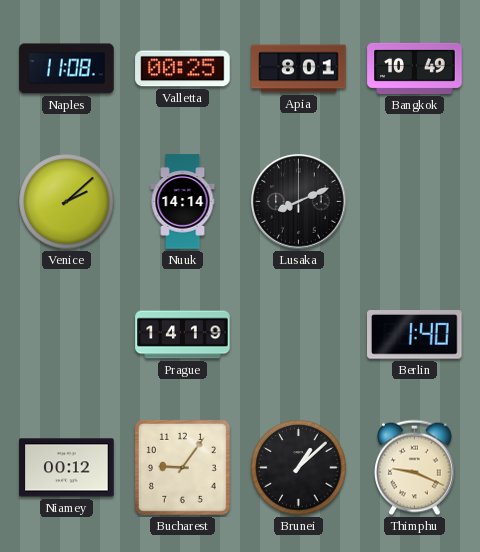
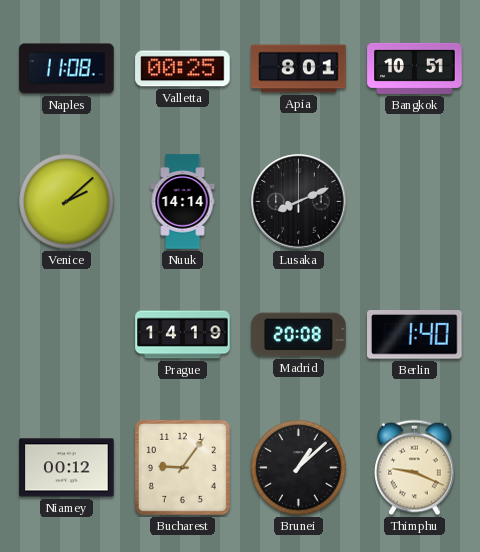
Bangkok: 10:49 -> 10:51 (415, 68)
Madrid: none -> 20:08 (299, 335)
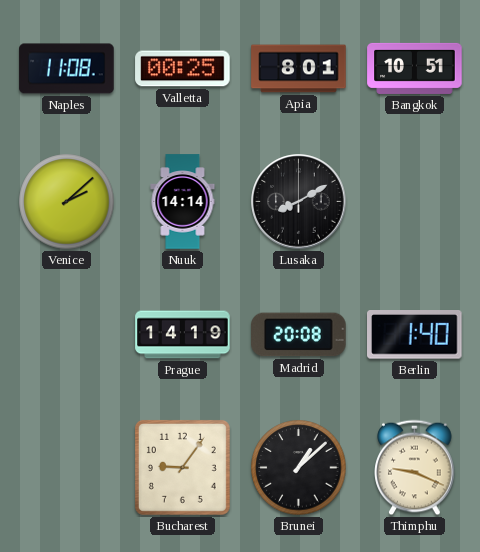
Lusaka: 8:11 -> 8:10 (299, 202)
Niamey: 00:12 -> none (67, 468)
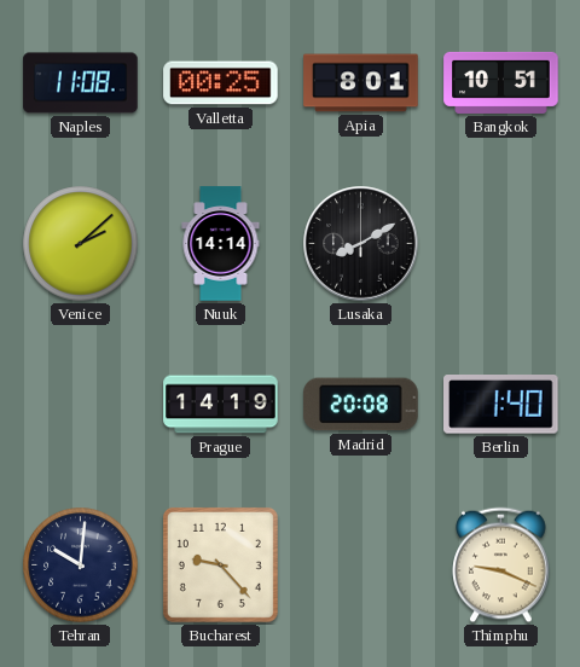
Tehran: none -> 10:01 (81, 565)
Bucharest: 9:06 -> 9:23 (220, 564)
Brunei: 1:08 -> none (299, 468)
